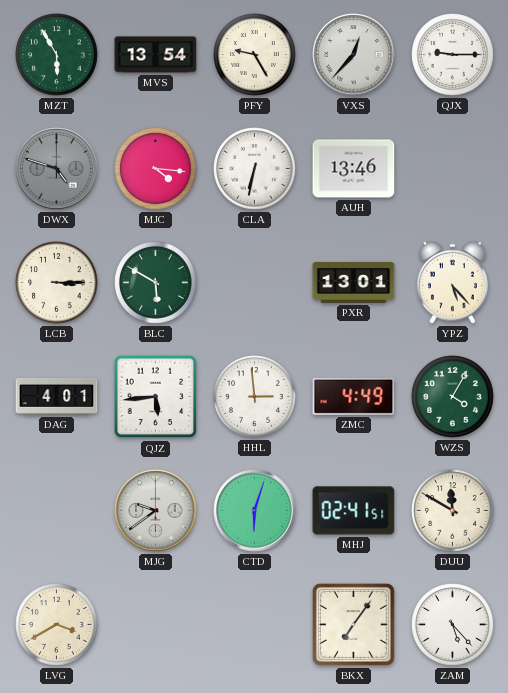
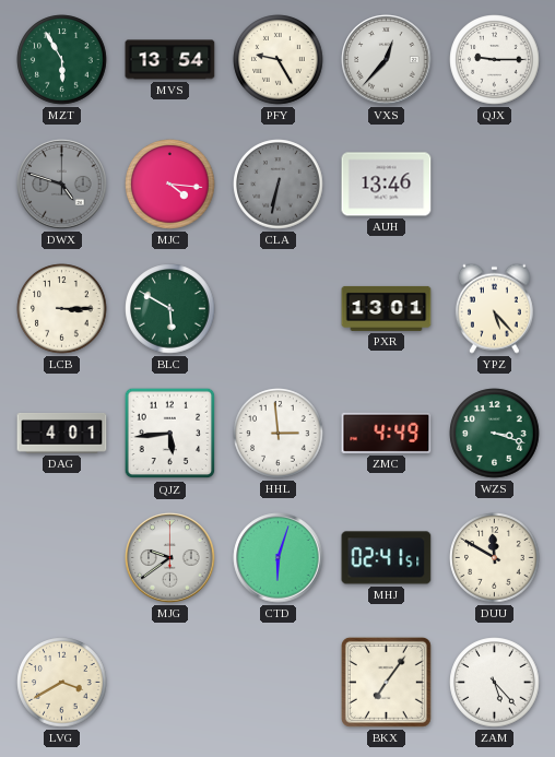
CLA dial: white -> grey (279, 185)
WZS: 4:05 -> 3:18 (495, 434)
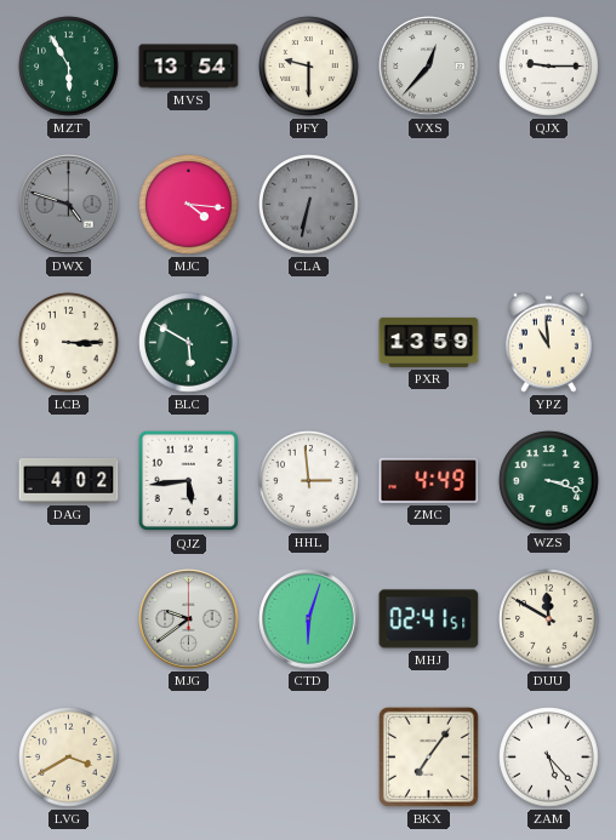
PFY: 9:25 -> 9:30 (309, 67)
AUH: 13:46 -> none (387, 185)
PXR: 13:01 -> 13:59 (429, 342)
YPZ: 5:23 -> 10:59 (548, 342)
DAG: 4:01 -> 4:02 (69, 481)
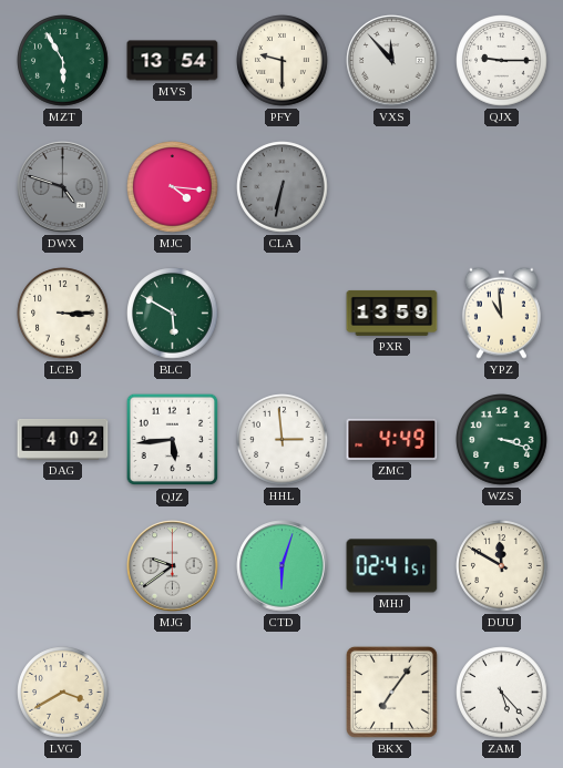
VXS: 12:37 -> 11:53 (392, 61)
